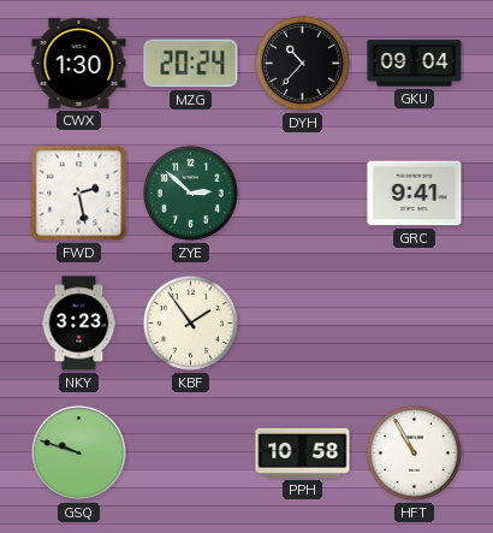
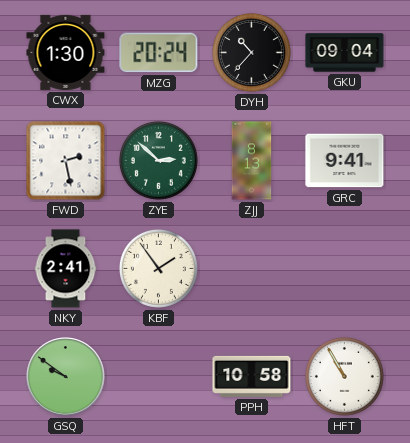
ZJJ: none -> 8:13 (252, 161)
NKY: 3:23 -> 2:41 (66, 269)
GSQ: 9:48 -> 9:51 (66, 377)
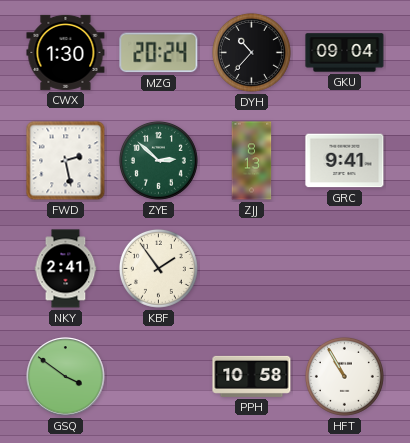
GSQ: 9:51 -> 3:51 (66, 377)
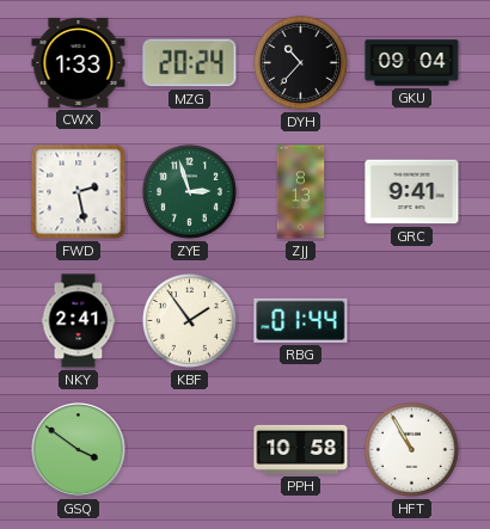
CWX: 1:30 -> 1:33 (79, 62)
ZYE: 2:52 -> 2:57 (189, 191)
RBG: none -> 01:44 (301, 320)
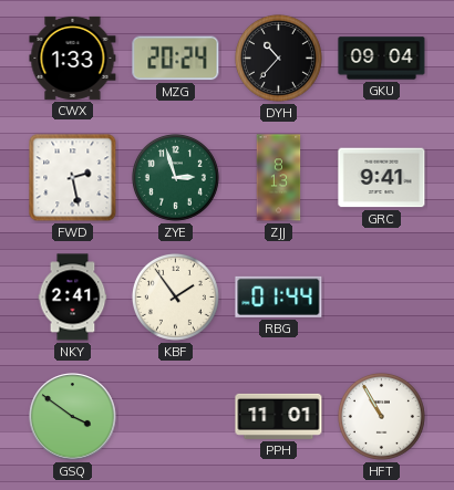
PPH: 10:58 -> 11:01 (279, 416)
